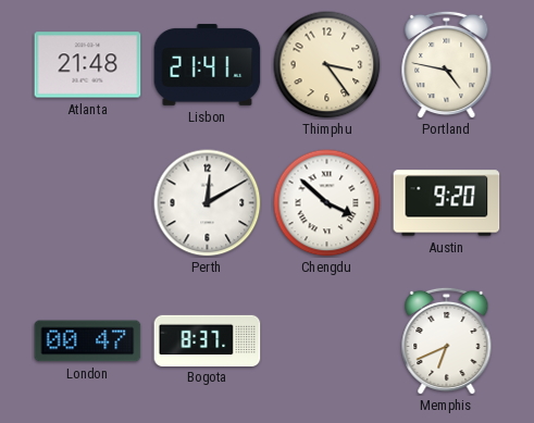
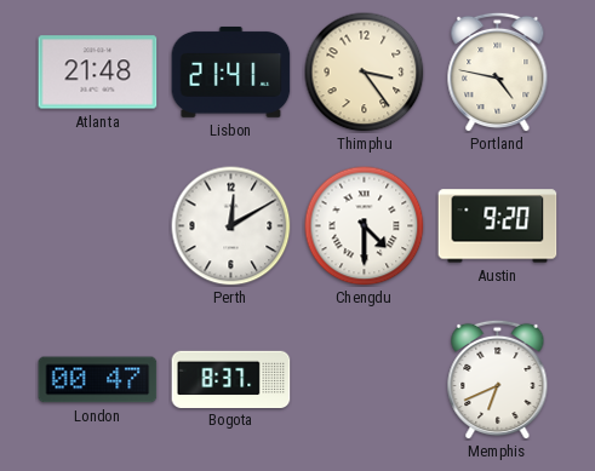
Chengdu: 3:52 -> 4:30 (365, 226)
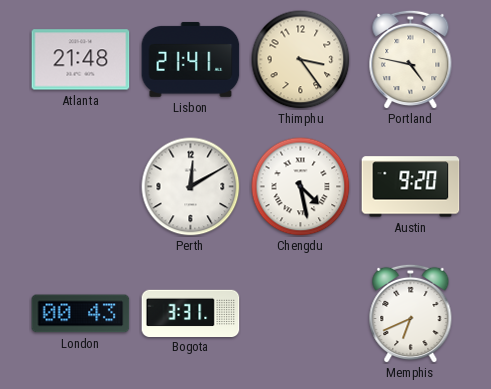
Chengdu: 4:30 -> 4:28 (301, 187)
London: 00:47 -> 00:43 (81, 314)
Bogota: 8:37 -> 3:31 (191, 313)
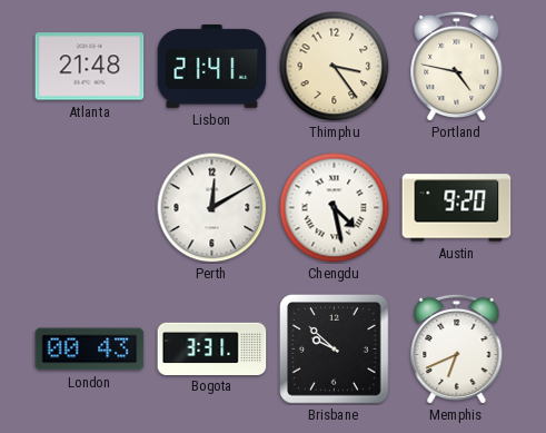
Brisbane: none -> 9:52 (335, 350)
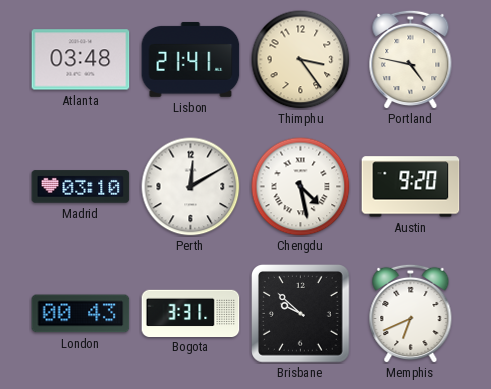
Atlanta: 21:48 -> 03:48 (81, 60)
Madrid: none -> 03:10 (81, 187)
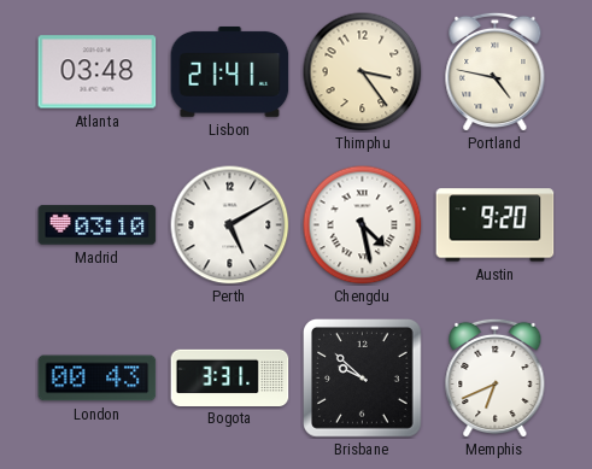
Perth: 12:10 -> 5:10 (230, 225)
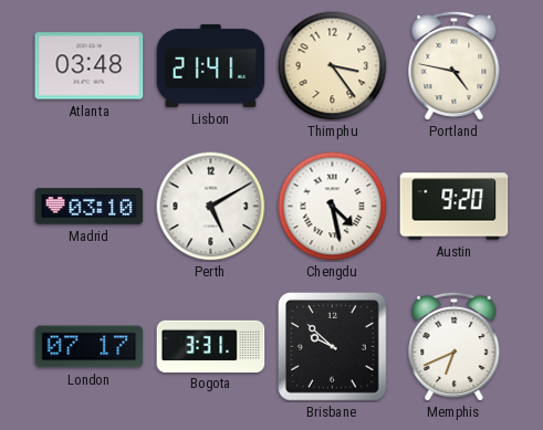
London: 00:43 -> 07:17 (90, 347)
